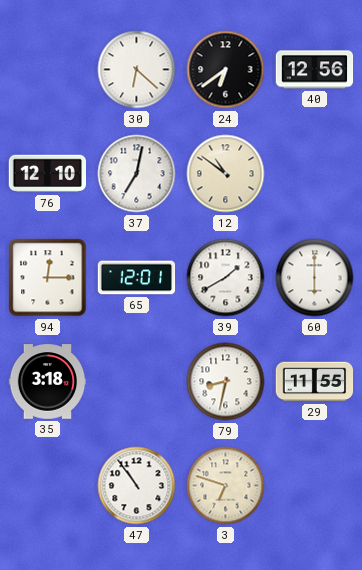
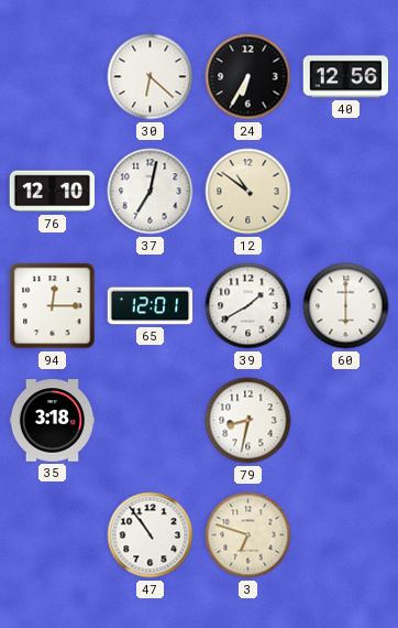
24: 6:39 -> 6:35 (248, 77)
29: 11:55 -> none (315, 382)
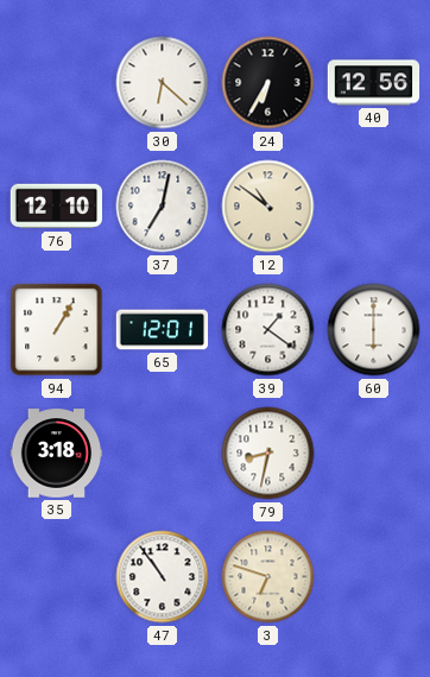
94: 12:15 -> 1:05 (57, 330)
39: 1:40 -> 1:21 (268, 330)
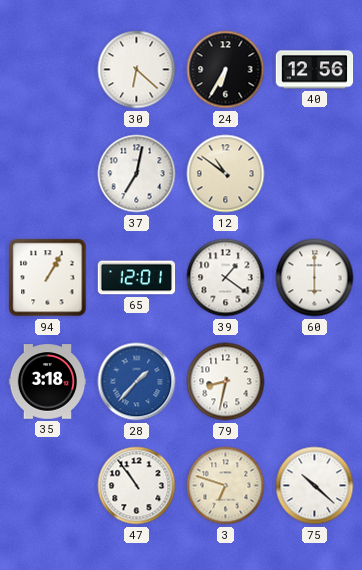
76: 12:10 -> none (56, 207)
28: none -> 1:37 (137, 382)
75: none -> 10:22 (315, 486)
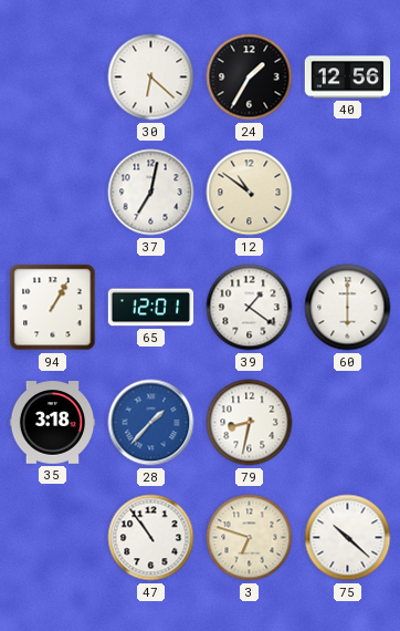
24: 6:35 -> 1:35 (250, 77)
